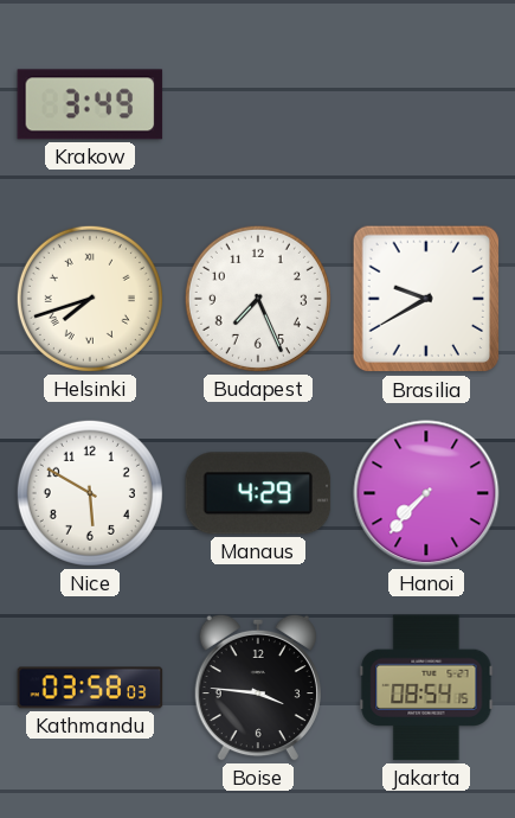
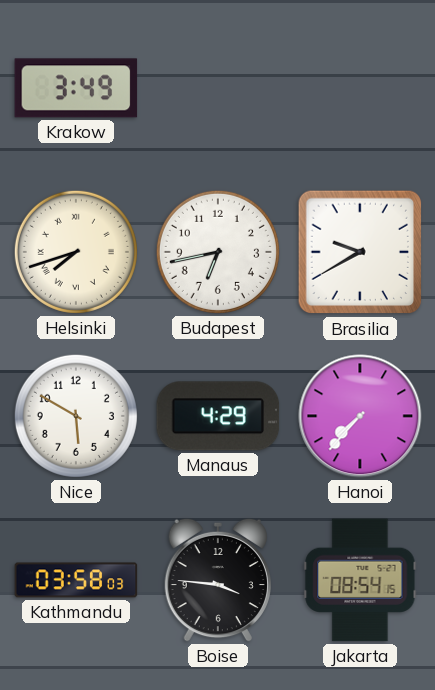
Budapest: 7:26 -> 6:43 (218, 252)
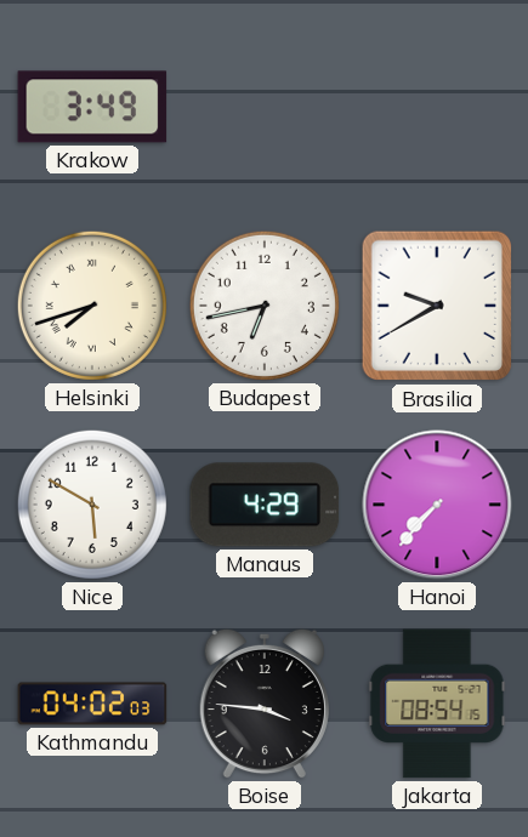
Kathmandu: 03:58 -> 04:02 (92, 704)
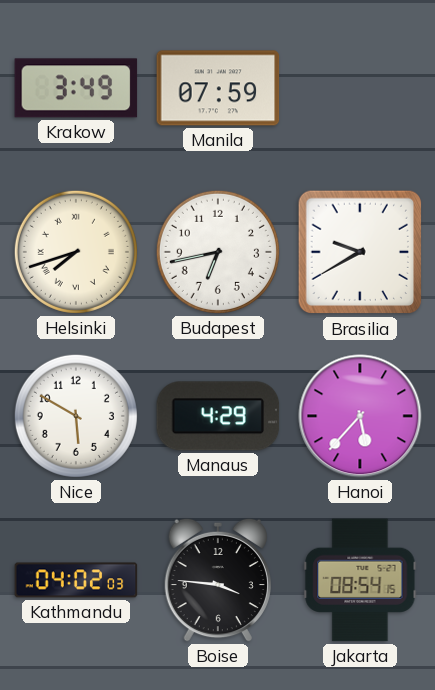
Manila: none -> 07:59 (218, 88)
Hanoi: 7:37 -> 5:37 (360, 416)
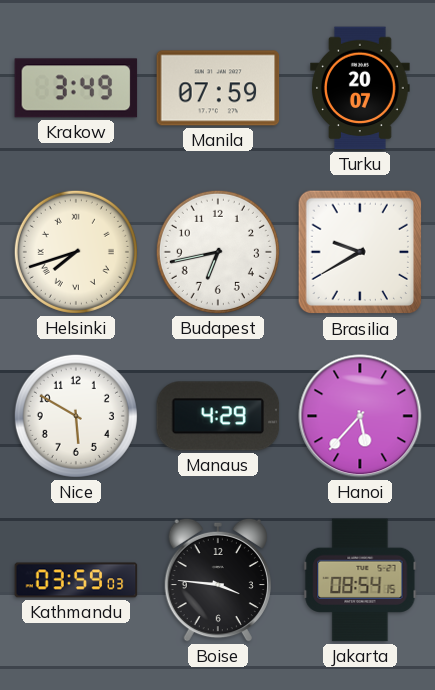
Turku: none -> 20:07 (360, 88)
Kathmandu: 04:02 -> 03:59 (76, 580)
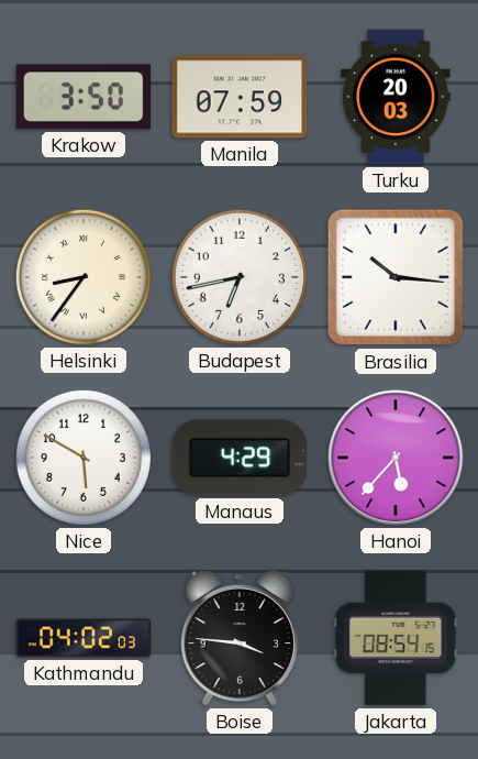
Krakow: 3:49 -> 3:50 (84, 97)
Turku: 20:07 -> 20:03 (396, 97)
Helsinki: 7:42 -> 8:36 (84, 277)
Brasilia: 9:40 -> 10:16 (396, 277)
Kathmandu: 03:59 -> 04:02 (84, 638)
